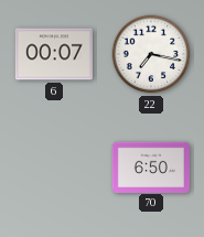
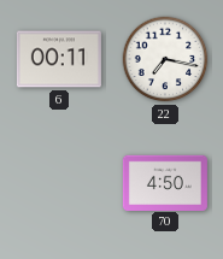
6: 00:07 -> 00:11 (59, 59)
70: 6:50 -> 4:50 (165, 182)
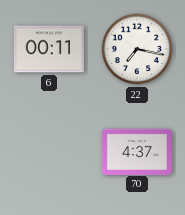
70: 4:50 -> 4:37 (137, 151)
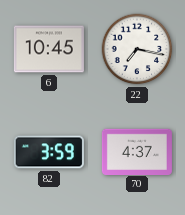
6: 00:11 -> 10:45 (49, 49)
82: none -> 3:59 (49, 152)
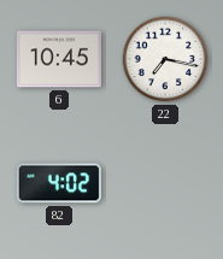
82: 3:59 -> 4:02 (59, 183)
70: 4:37 -> none (137, 151)
